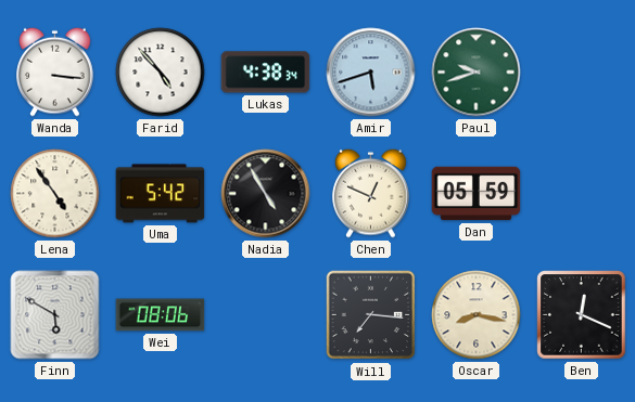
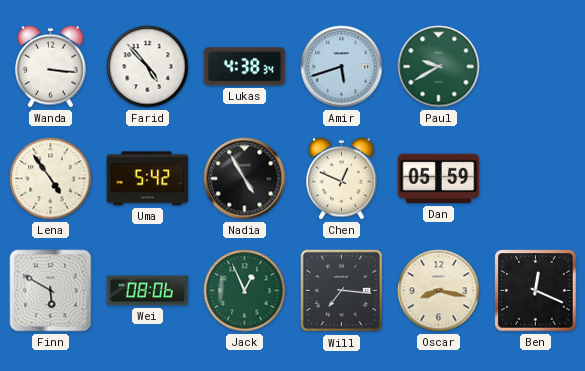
Paul: 9:42 -> 9:40 (439, 67)
Jack: none -> 12:56 (245, 291)
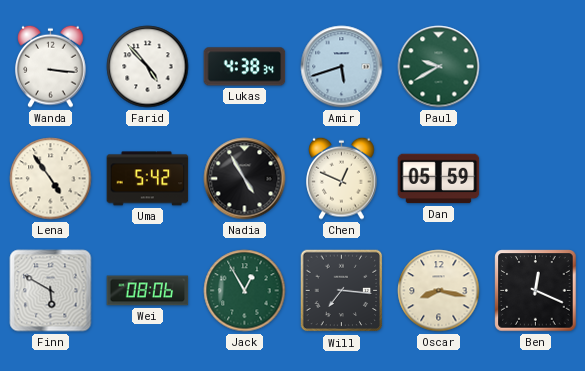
Jack: 12:56 -> 12:55 (245, 291)
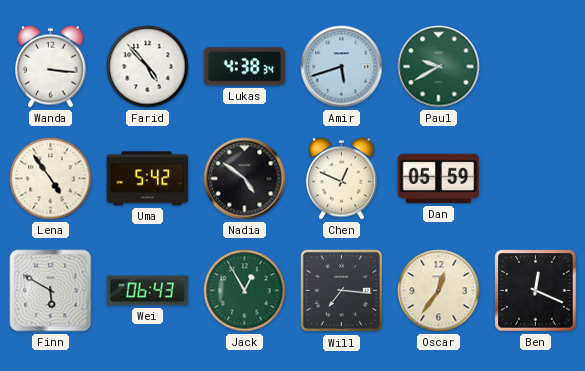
Nadia: 4:55 -> 4:51 (245, 179)
Wei: 08:06 -> 06:43 (148, 291)
Oscar: 8:17 -> 12:36 (439, 291)
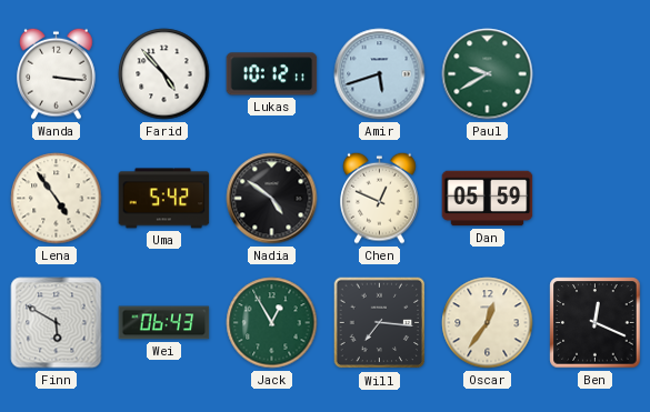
Lukas: 4:38 -> 10:12 (272, 74)
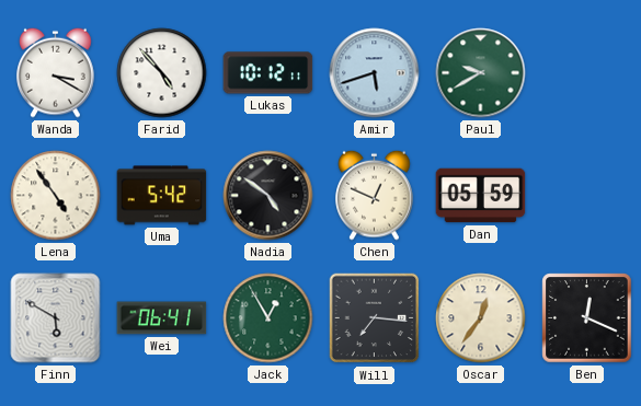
Wanda: 3:16 -> 3:20 (56, 72)
Wei: 06:43 -> 06:41 (162, 318)
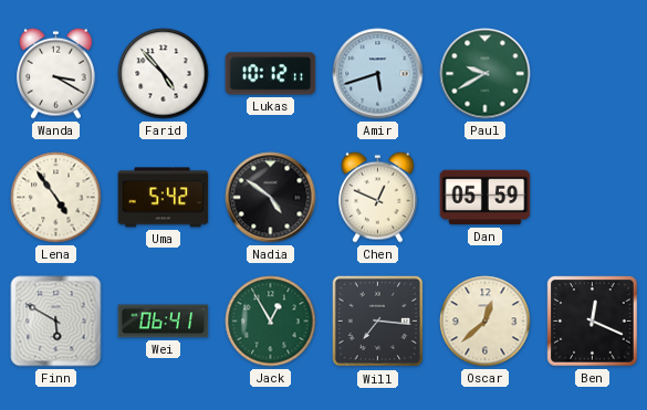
Oscar: 12:36 -> 12:38 (486, 322)
